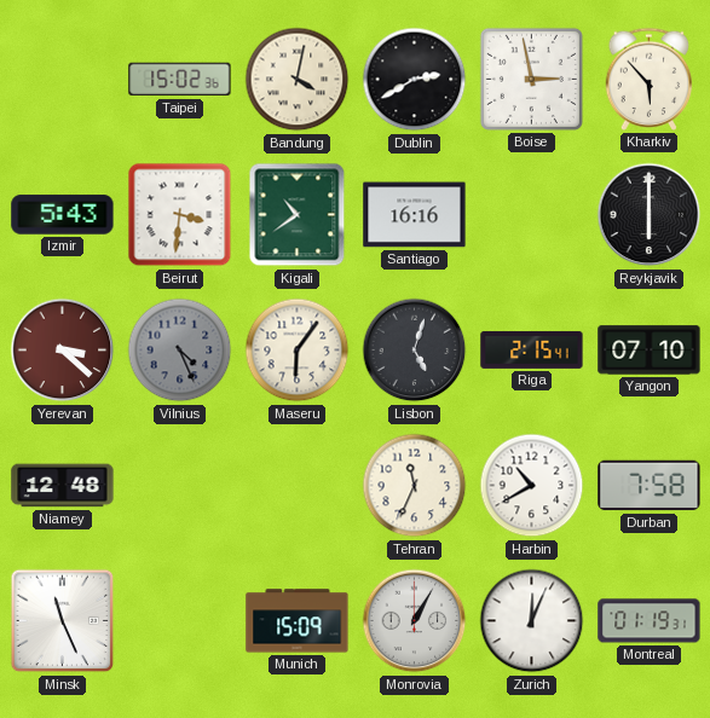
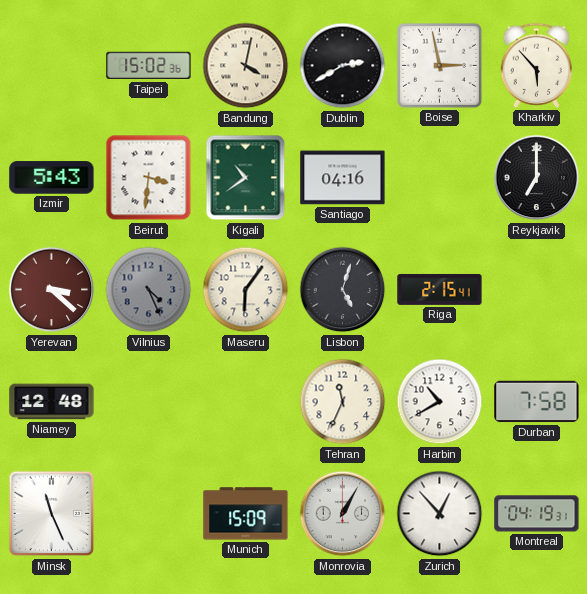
Santiago: 16:16 -> 04:16 (343, 178)
Reykjavik: 6:00 -> 7:00 (537, 178)
Yangon: 07:10 -> none (650, 351)
Zurich: 12:04 -> 12:53 (440, 514)
Montreal: 01:19 -> 04:19 (537, 514)
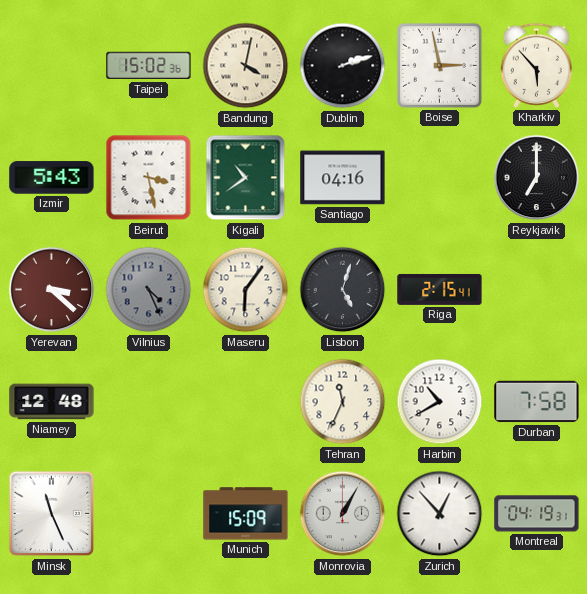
Dublin: 2:40 -> 2:12 (343, 66)
Beirut: 3:31 -> 3:28 (149, 178)
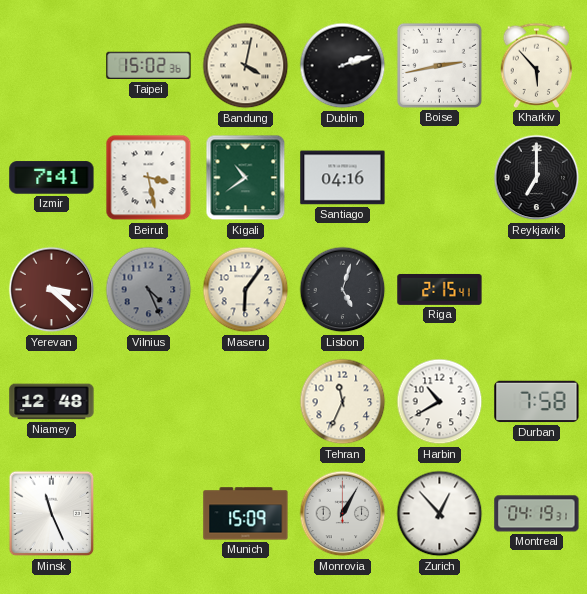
Boise: 2:58 -> 2:43 (439, 65)
Izmir: 5:43 -> 7:41 (52, 178)
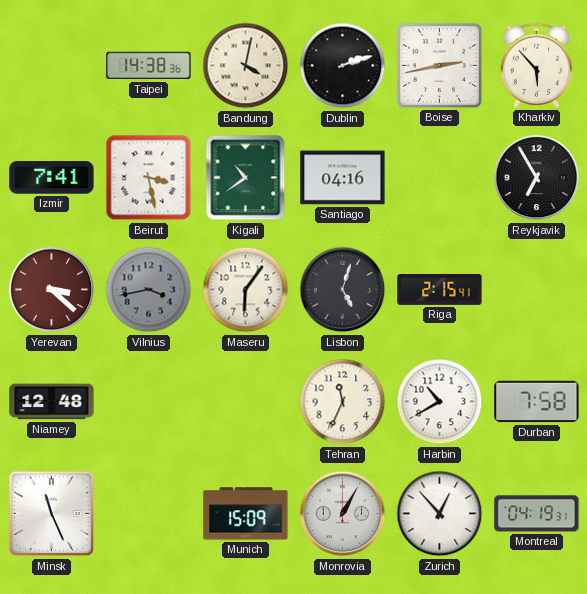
Taipei: 15:02 -> 14:38 (149, 66)
Reykjavik: 7:00 -> 6:55 (537, 178)
Vilnius: 4:26 -> 3:43 (149, 290)
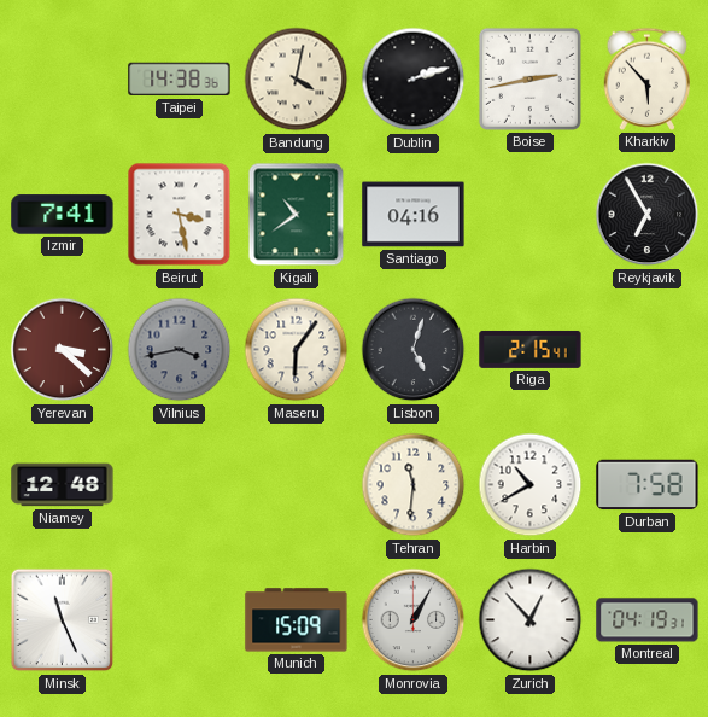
Tehran: 11:34 -> 11:31 (414, 485)
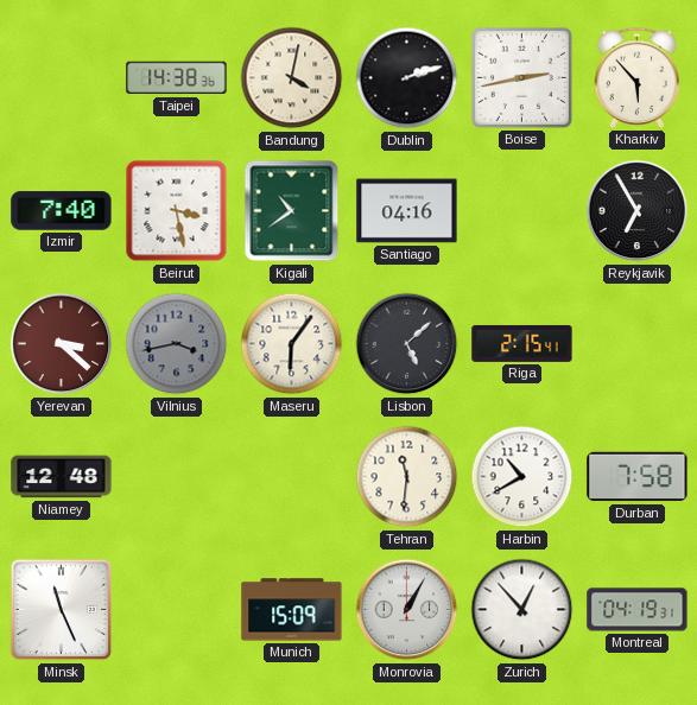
Izmir: 7:41 -> 7:40 (62, 211)
Lisbon: 5:03 -> 5:08 (407, 344)
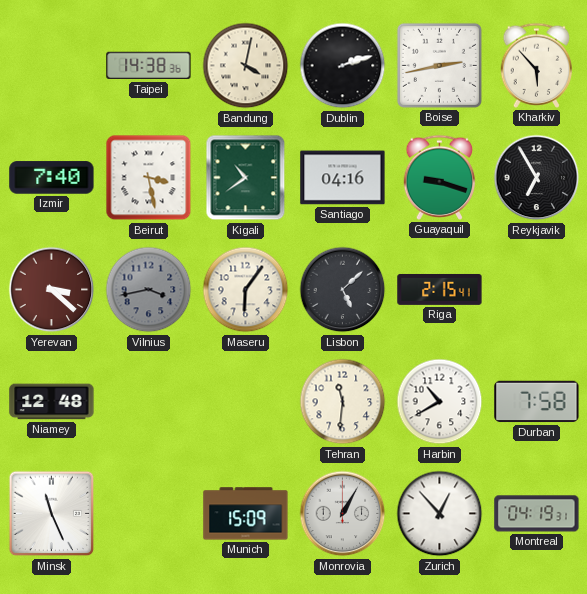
Guayaquil: none -> 9:18 (440, 177)
